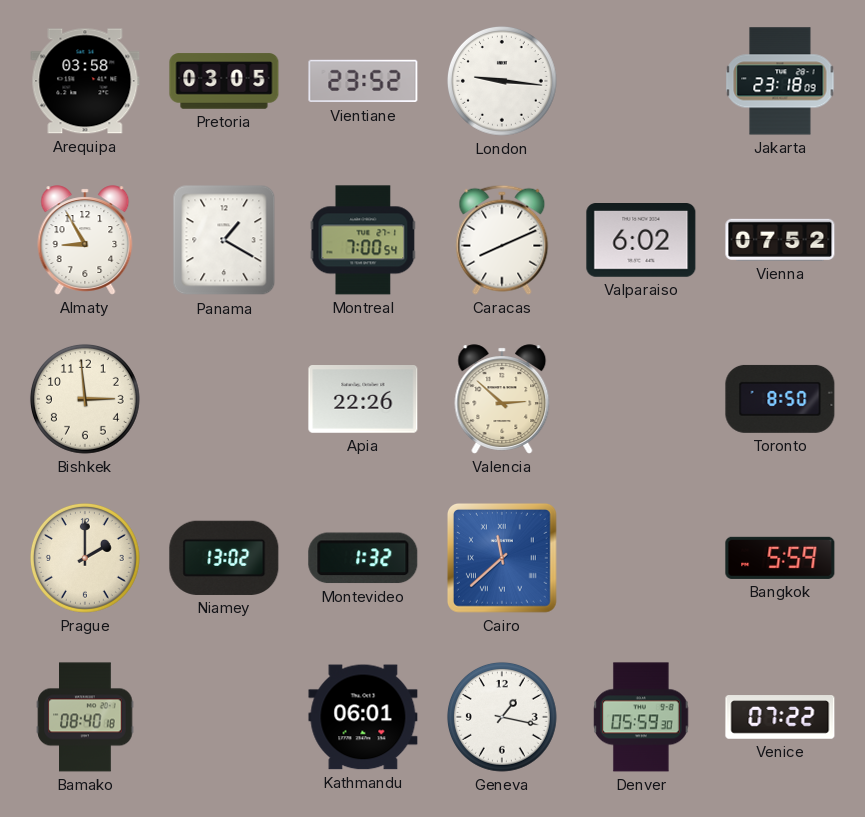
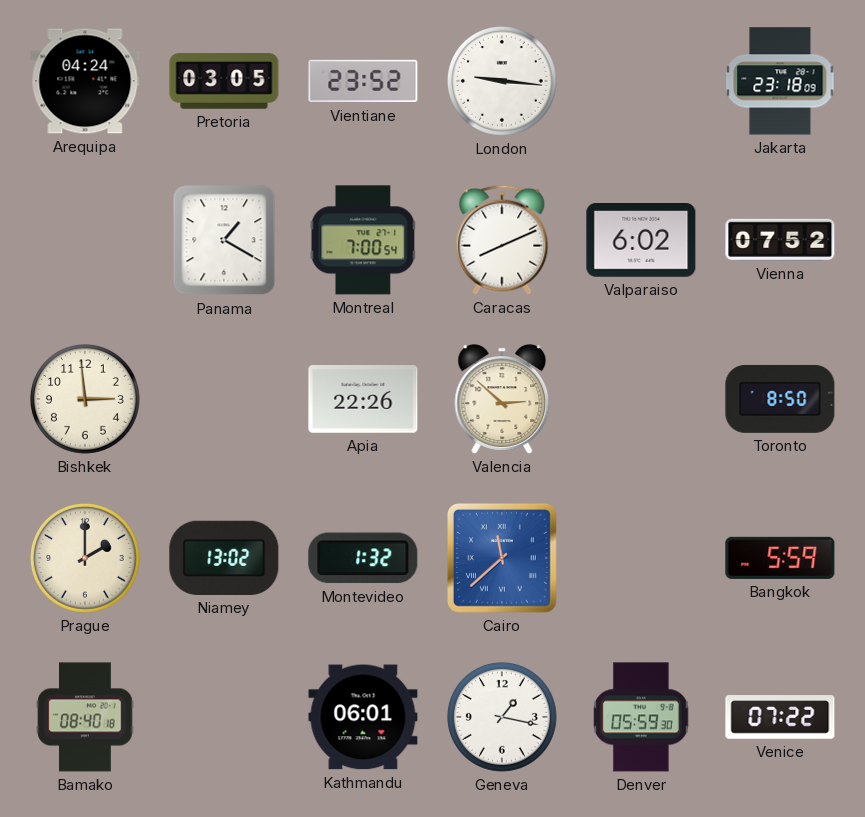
Arequipa: 03:58 -> 04:24 (85, 81)
Almaty: 8:55 -> none (85, 240)
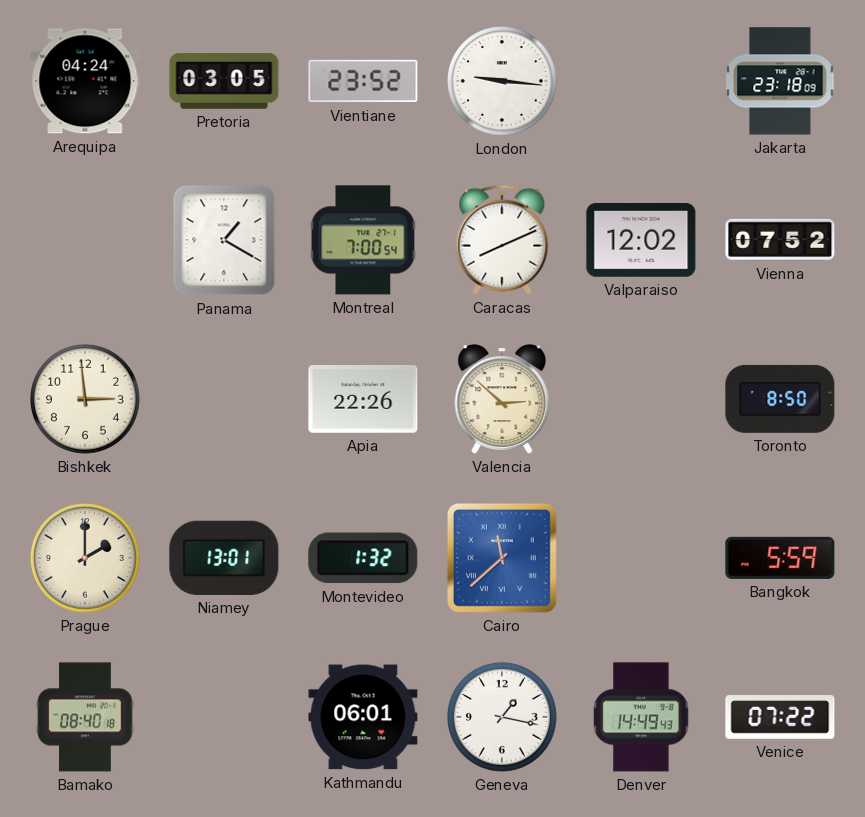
Valparaiso: 6:02 -> 12:02 (641, 241)
Niamey: 13:02 -> 13:01 (224, 558)
Denver: 05:59 -> 14:49 (641, 717)
